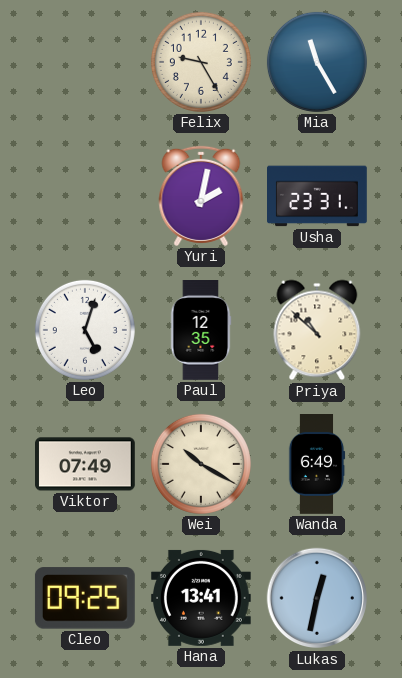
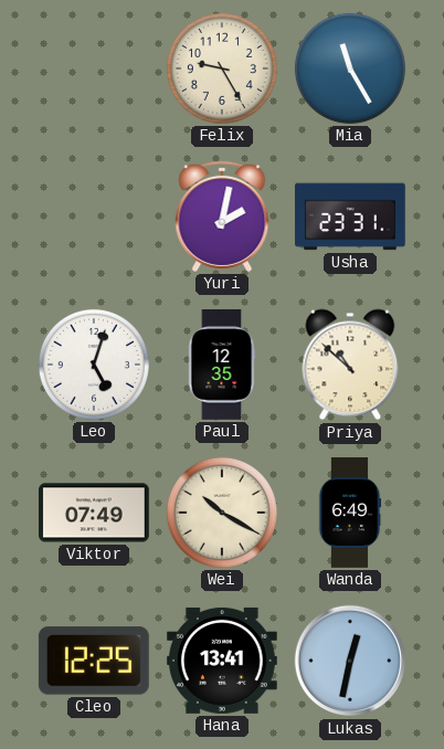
Cleo: 09:25 -> 12:25 (94, 661)
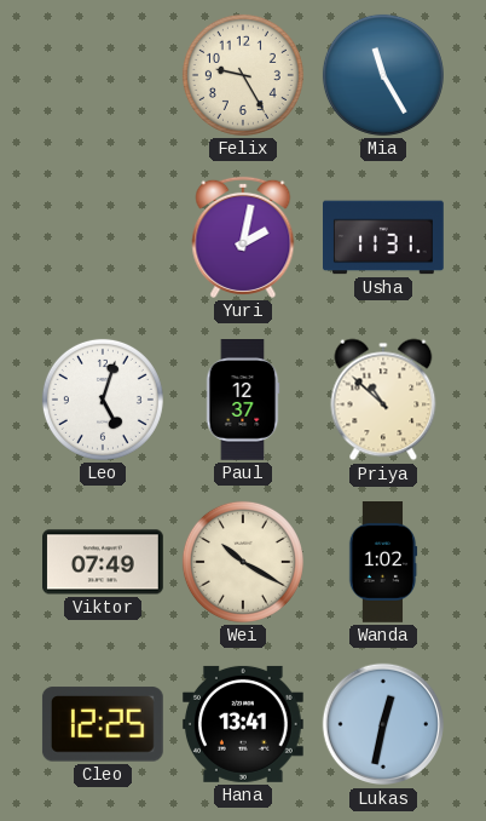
Usha: 23:31 -> 11:31 (384, 237)
Paul: 12:35 -> 12:37 (243, 401)
Wanda: 6:49 -> 1:02 (383, 563)
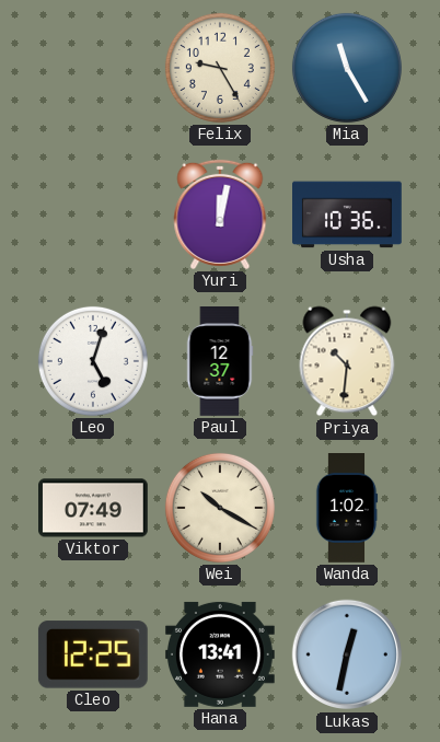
Yuri: 2:02 -> 12:02 (220, 215)
Usha: 11:31 -> 10:36 (348, 215)
Priya: 10:52 -> 10:31 (347, 361)
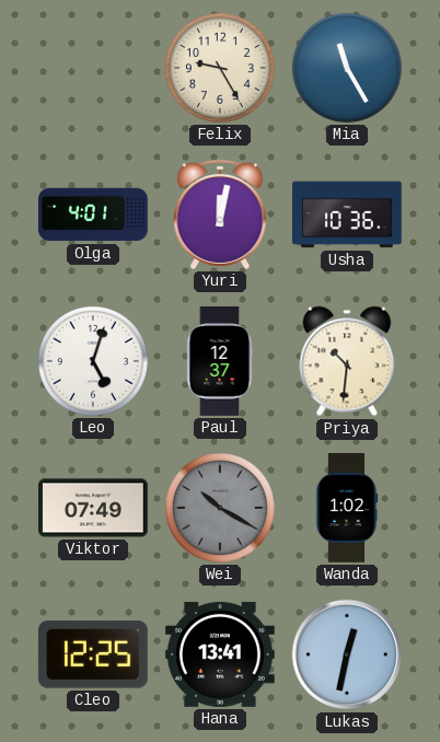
Olga: none -> 4:01 (94, 215)
Wei dial: cream -> grey (220, 508)
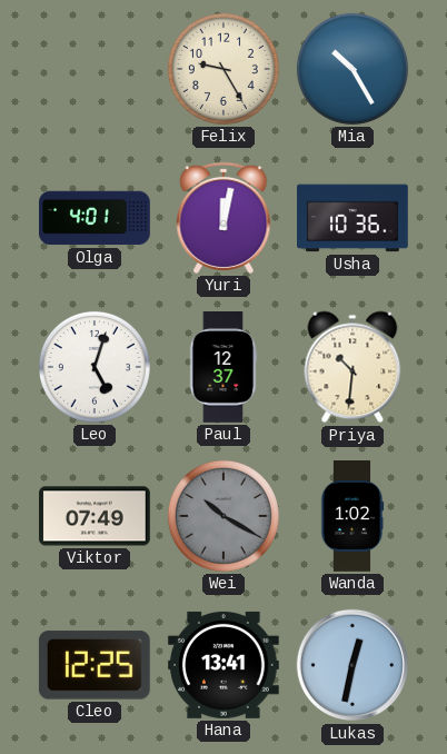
Mia: 11:25 -> 10:25 (352, 69)
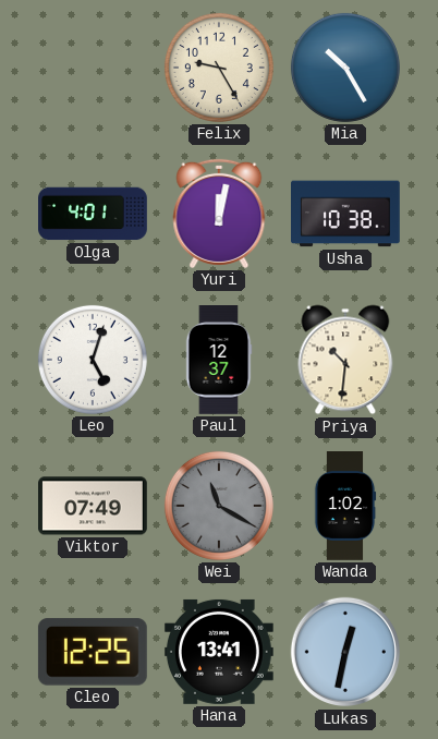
Usha: 10:36 -> 10:38 (346, 214)
Wei: 10:20 -> 11:20 (219, 506)
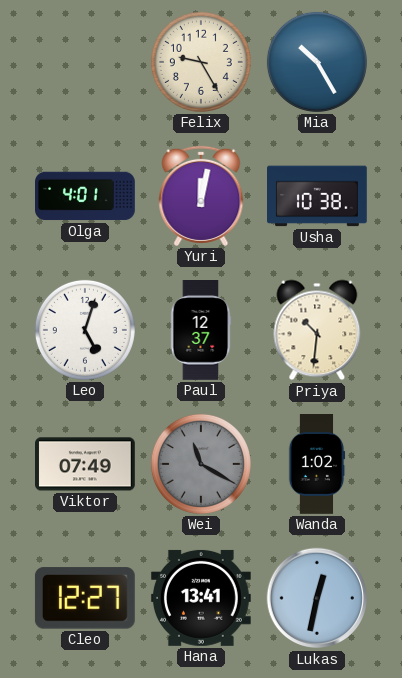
Cleo: 12:25 -> 12:27 (85, 598)
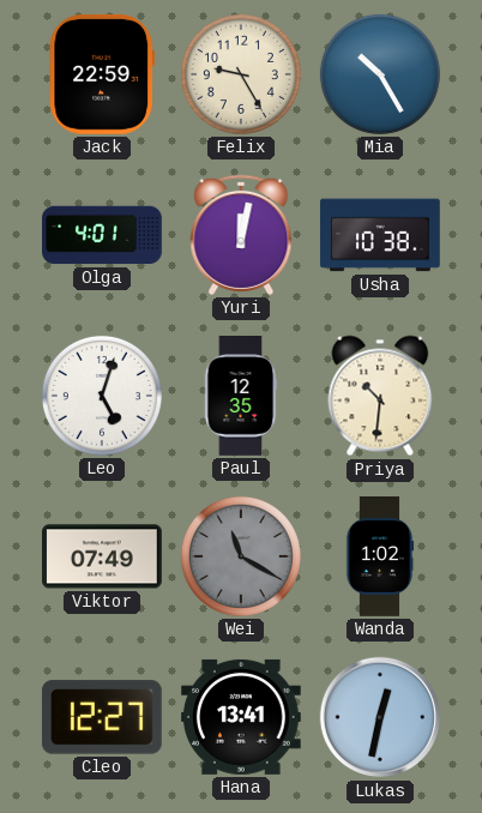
Jack: none -> 22:59 (101, 74)
Paul: 12:37 -> 12:35 (241, 397)
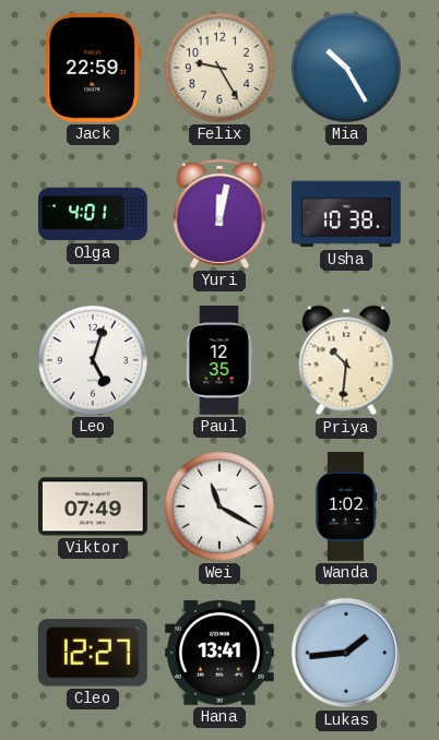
Wei dial: grey -> white (220, 506)
Lukas: 12:32 -> 1:44 (346, 653)
